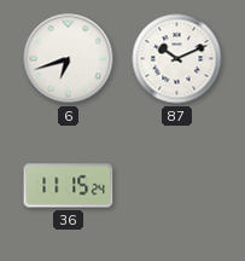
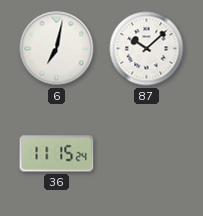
6: 6:42 -> 7:02 (57, 49)
87: 10:11 -> 10:08 (147, 49)
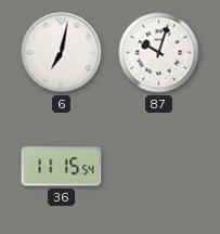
87: 10:08 -> 10:03 (159, 53)
36: 11:15:24 -> 11:15:54 (62, 167)
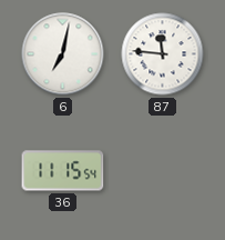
87: 10:03 -> 11:46 (163, 54)
